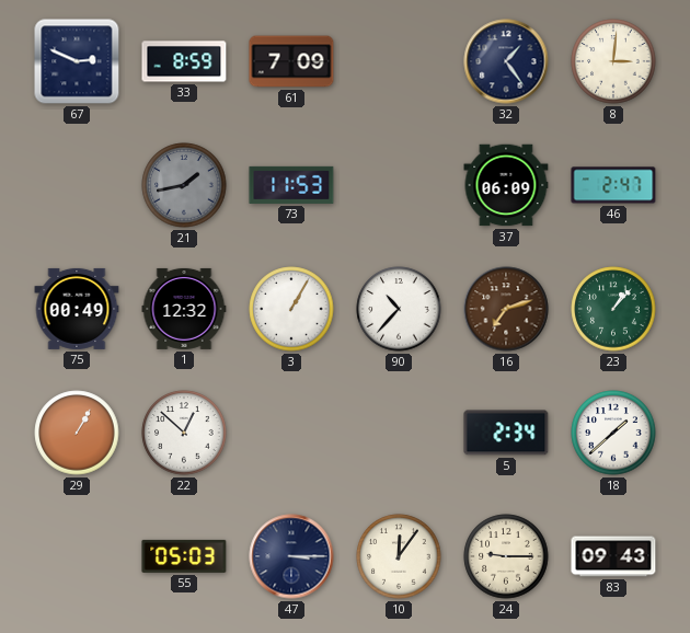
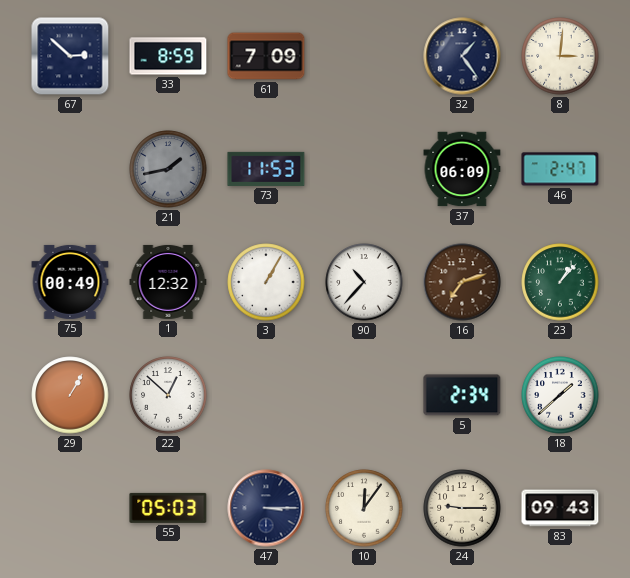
67: 2:49 -> 2:52 (70, 56)
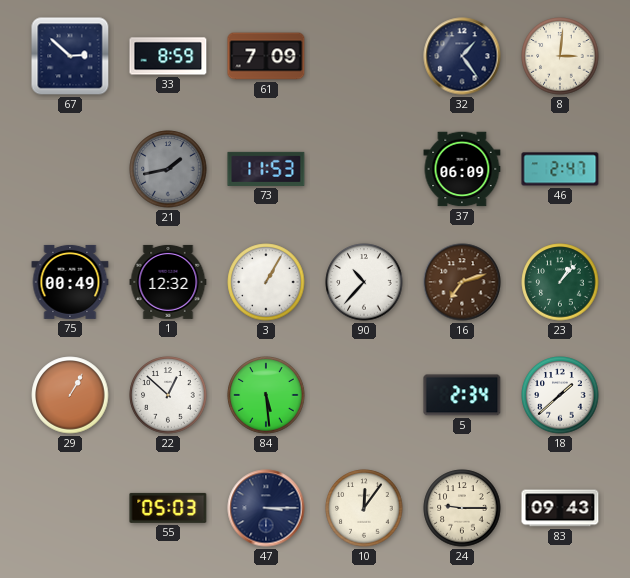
84: none -> 5:29 (266, 395)
